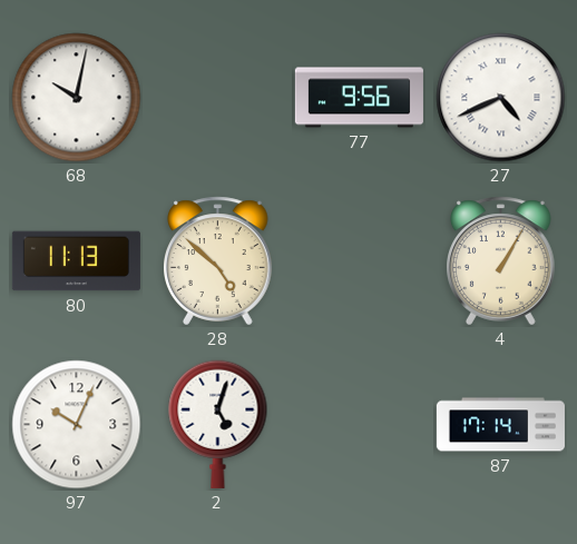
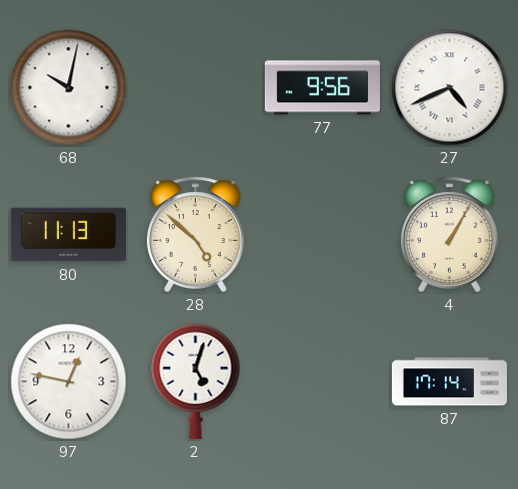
97: 10:04 -> 12:47 (69, 382)
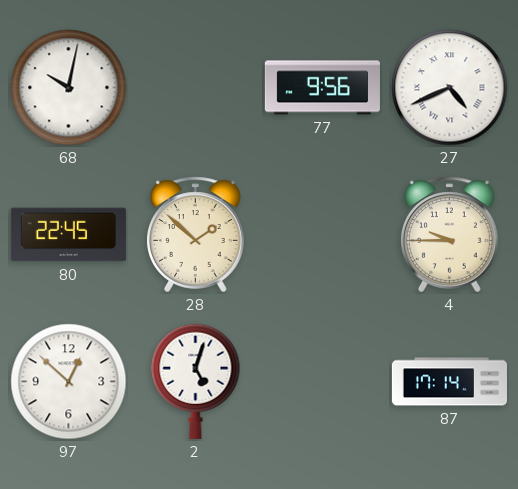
80: 11:13 -> 22:45 (68, 235)
28: 4:52 -> 1:52 (196, 235)
4: 1:05 -> 9:45 (450, 235)
97: 12:47 -> 12:52 (69, 382)
